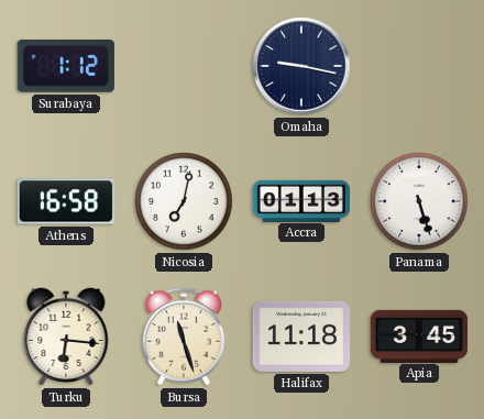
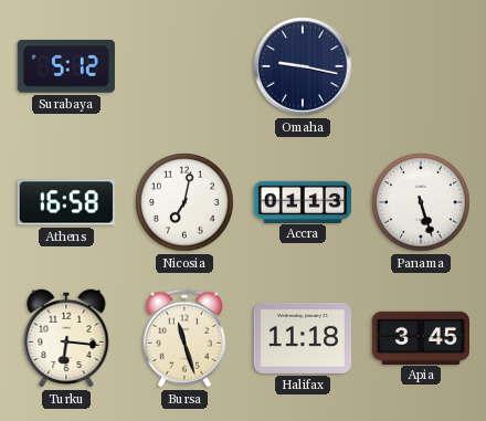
Surabaya: 1:12 -> 5:12 (66, 66)
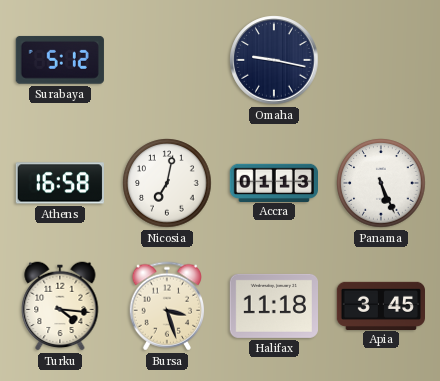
Panama: 5:27 -> 5:26 (381, 183)
Turku: 6:16 -> 4:16 (60, 306)
Bursa: 11:27 -> 3:27 (166, 306)
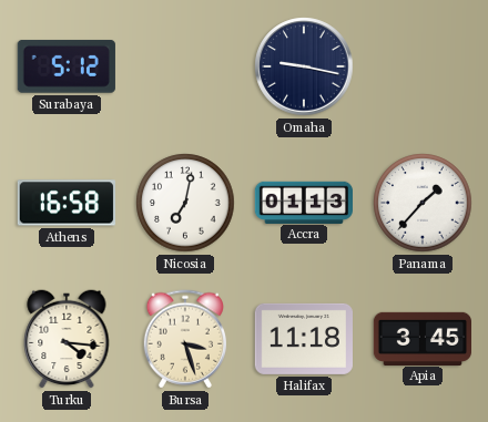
Panama: 5:26 -> 1:37 (423, 203)
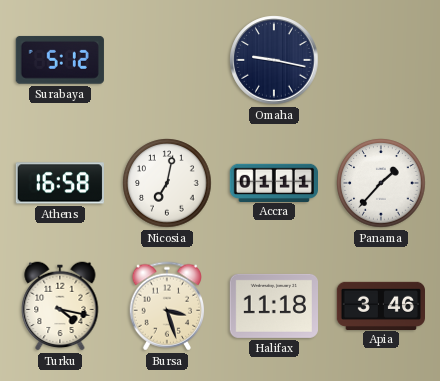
Accra: 01:13 -> 01:11 (273, 182)
Turku: 4:16 -> 4:17 (60, 306)
Apia: 3:45 -> 3:46 (380, 305)
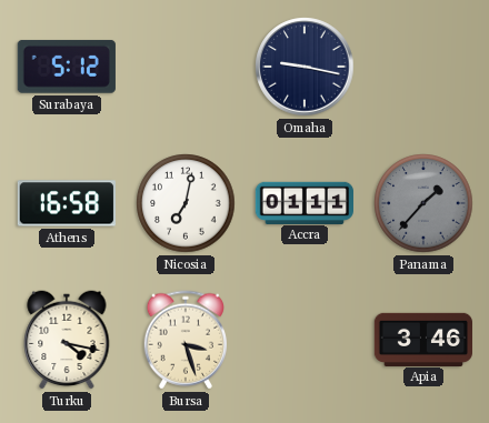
Panama dial: white -> grey (423, 203)
Halifax: 11:18 -> none (273, 306)
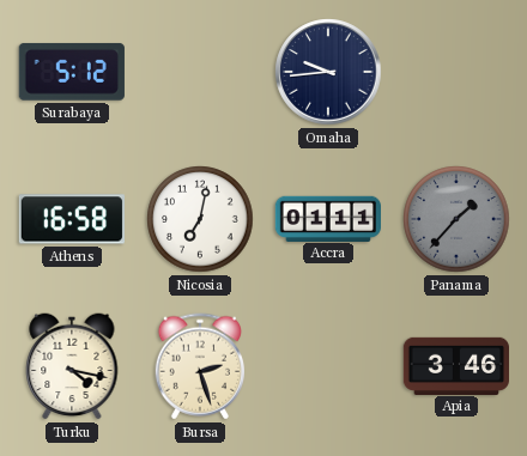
Omaha: 9:17 -> 9:44 (328, 72)
Bursa: 3:27 -> 2:27 (199, 366)
